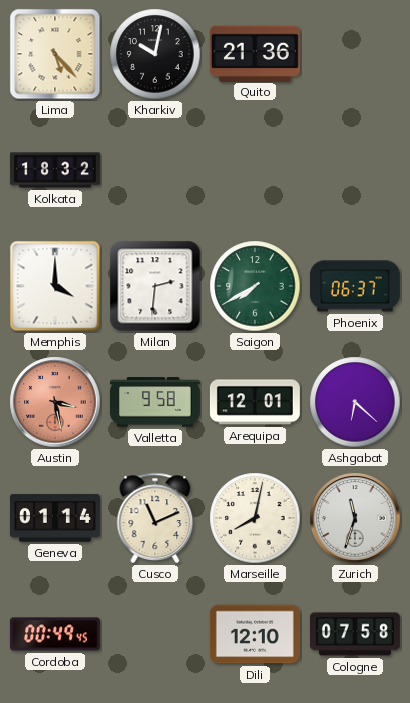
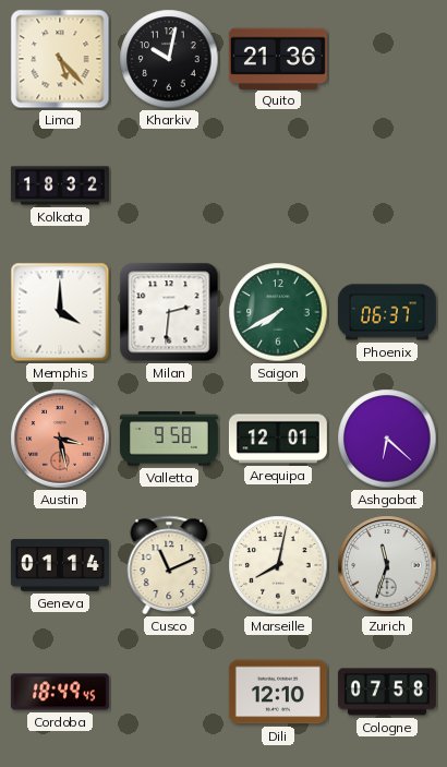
Cordoba: 00:49 -> 18:49 (60, 692)
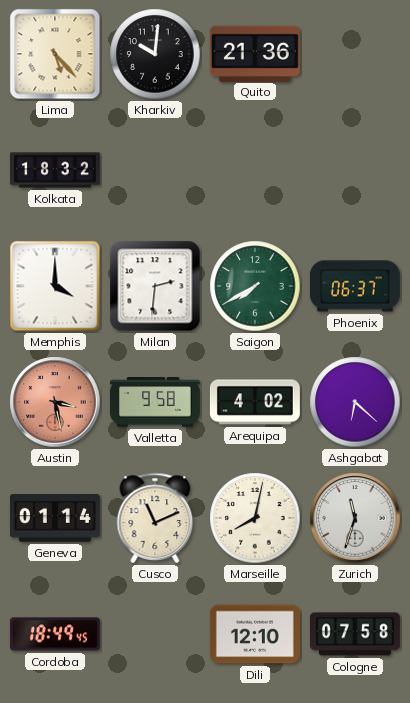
Kharkiv: 10:02 -> 10:01 (155, 54)
Arequipa: 12:01 -> 4:02 (255, 402)
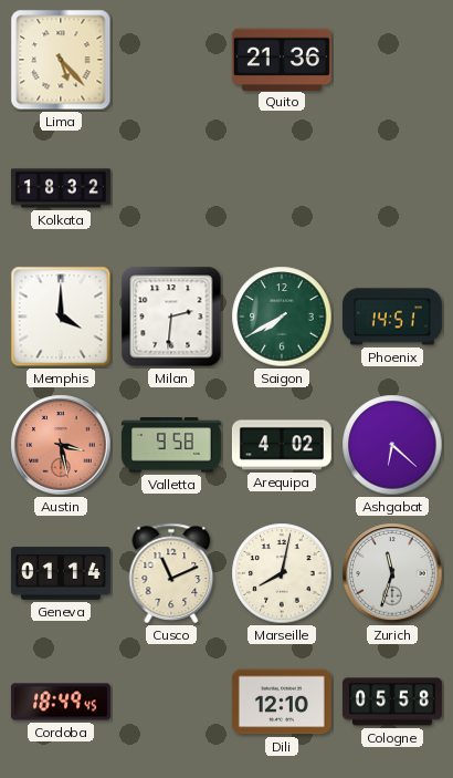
Kharkiv: 10:01 -> none (155, 54)
Phoenix: 06:37 -> 14:51 (392, 317)
Cologne: 07:58 -> 05:58 (392, 702)
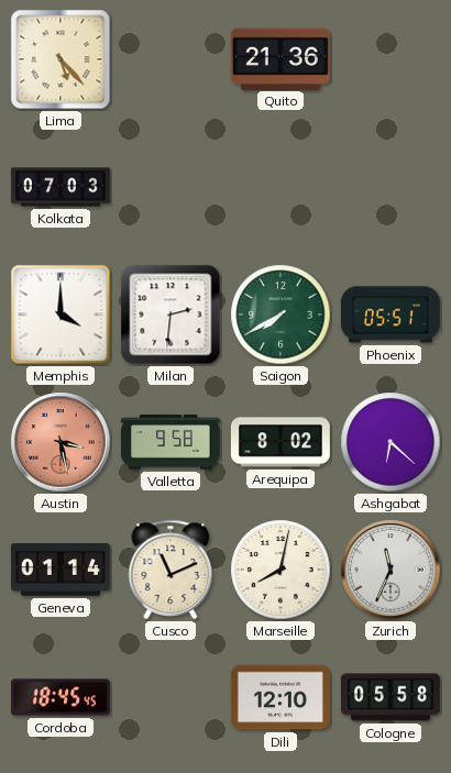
Kolkata: 18:32 -> 07:03 (61, 187)
Phoenix: 14:51 -> 05:51 (391, 314)
Arequipa: 4:02 -> 8:02 (280, 442)
Zurich: 11:33 -> 11:34 (391, 570)
Cordoba: 18:49 -> 18:45 (61, 697)
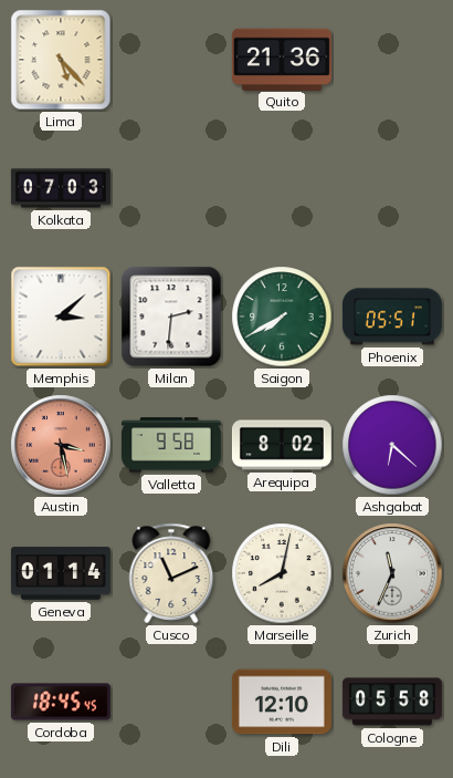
Memphis: 4:00 -> 3:08 (61, 317)
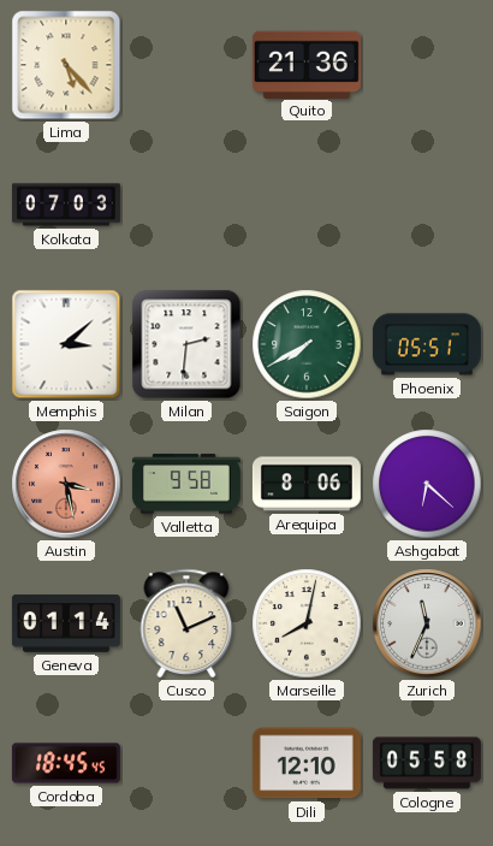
Arequipa: 8:02 -> 8:06 (307, 484)
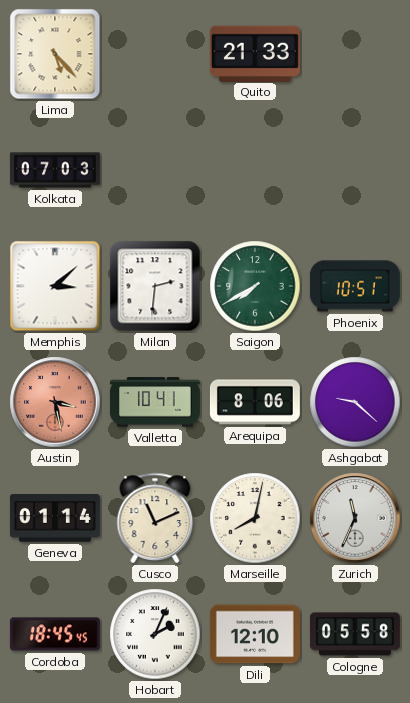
Quito: 21:36 -> 21:33 (255, 53)
Phoenix: 05:51 -> 10:51 (355, 286)
Valletta: 9:58 -> 10:41 (155, 402)
Ashgabat: 6:22 -> 9:22 (355, 402)
Hobart: none -> 2:04 (155, 634)
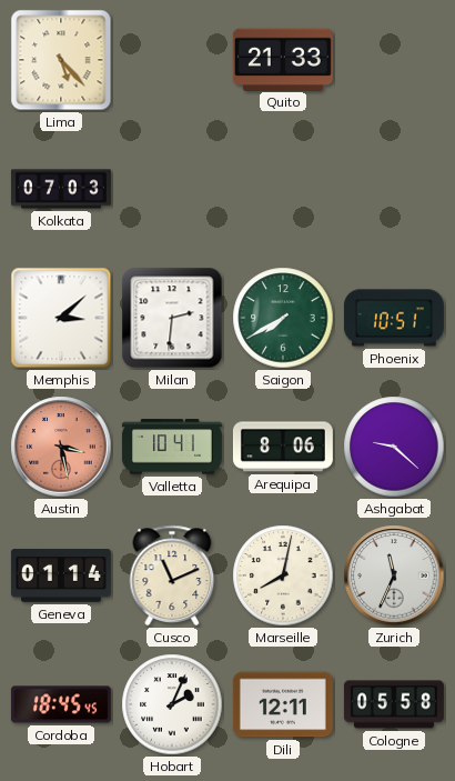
Dili: 12:10 -> 12:11 (283, 704)
